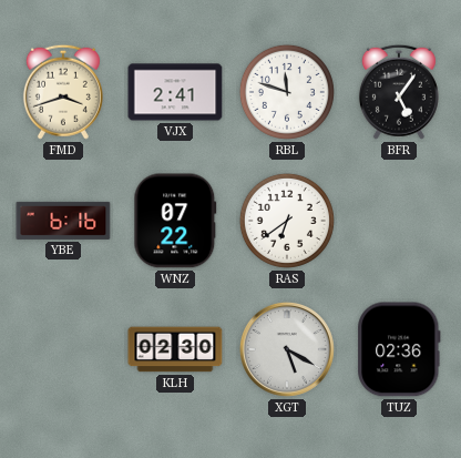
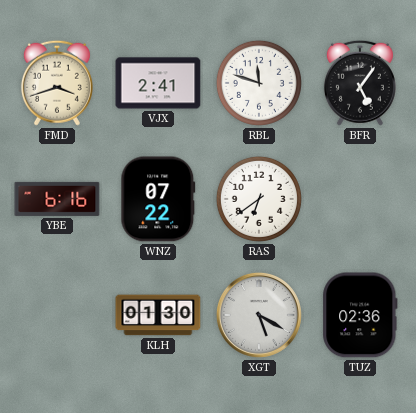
KLH: 02:30 -> 01:30 (158, 315)
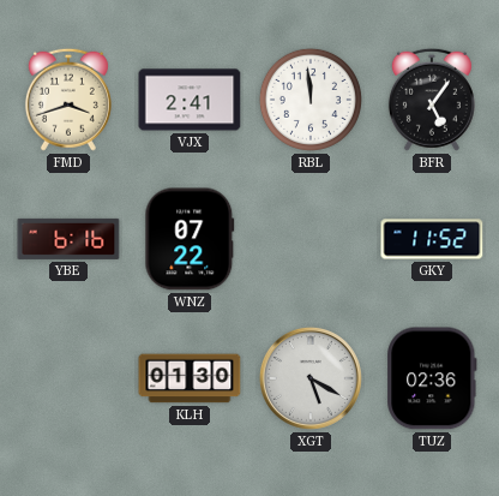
RBL: 11:48 -> 11:59 (311, 100)
RAS: 6:39 -> none (259, 199)
GKY: none -> 11:52 (432, 239)
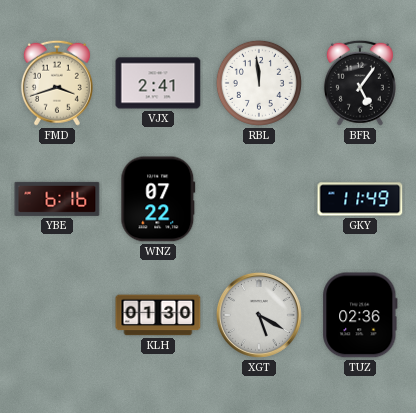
GKY: 11:52 -> 11:49 (360, 199)
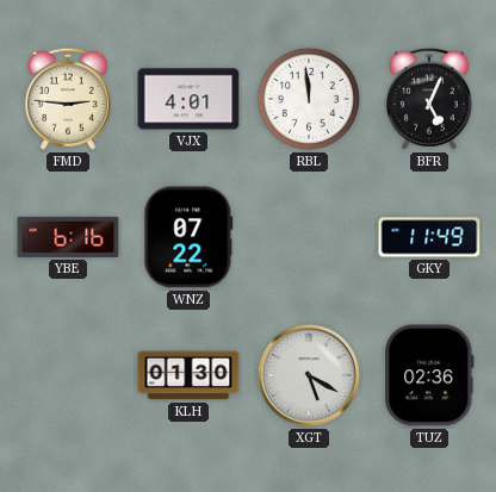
FMD: 3:42 -> 2:46 (68, 99)
VJX: 2:41 -> 4:01 (188, 99)
BFR: 5:06 -> 5:04 (429, 99)
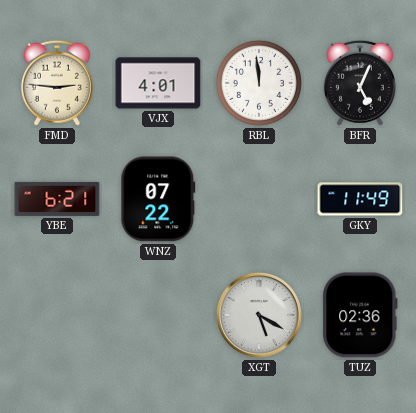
YBE: 6:16 -> 6:21 (57, 199)
KLH: 01:30 -> none (188, 375)
